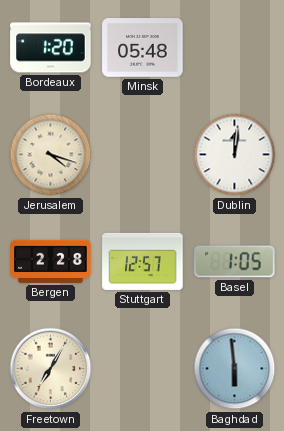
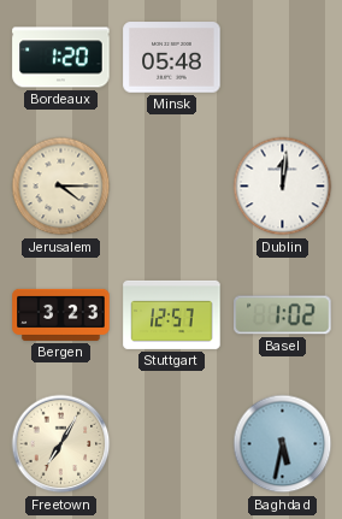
Jerusalem: 4:18 -> 4:15 (61, 187)
Bergen: 2:28 -> 3:23 (61, 314)
Basel: 1:05 -> 1:02 (283, 315)
Baghdad: 5:59 -> 5:32 (283, 444)
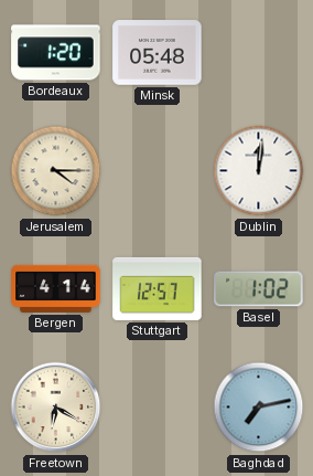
Bergen: 3:23 -> 4:14 (56, 288)
Freetown: 7:05 -> 6:20 (56, 408)
Baghdad: 5:32 -> 7:13 (259, 408)
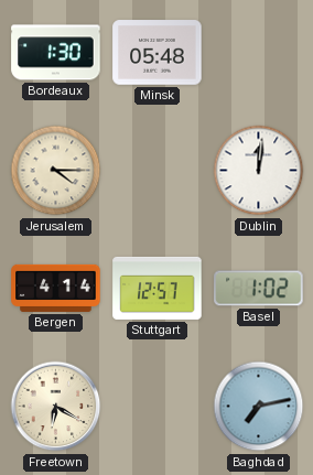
Bordeaux: 1:20 -> 1:30 (56, 53)
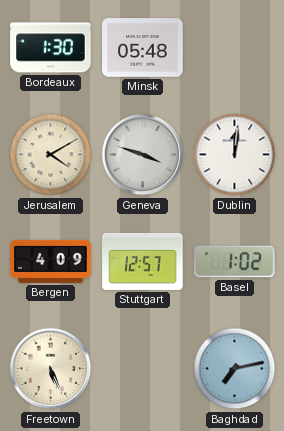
Jerusalem: 4:15 -> 4:10 (51, 155)
Geneva: none -> 3:48 (143, 155)
Bergen: 4:14 -> 4:09 (51, 261)
Freetown: 6:20 -> 5:26 (51, 369)
